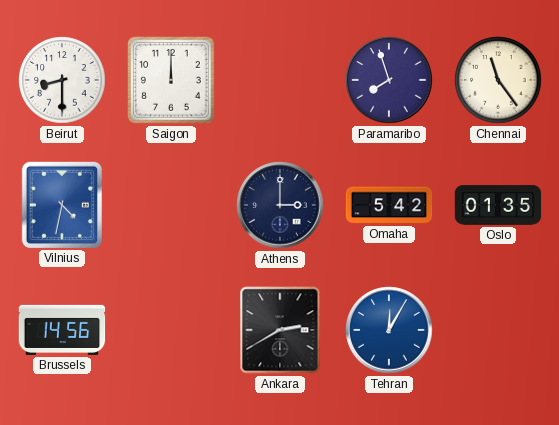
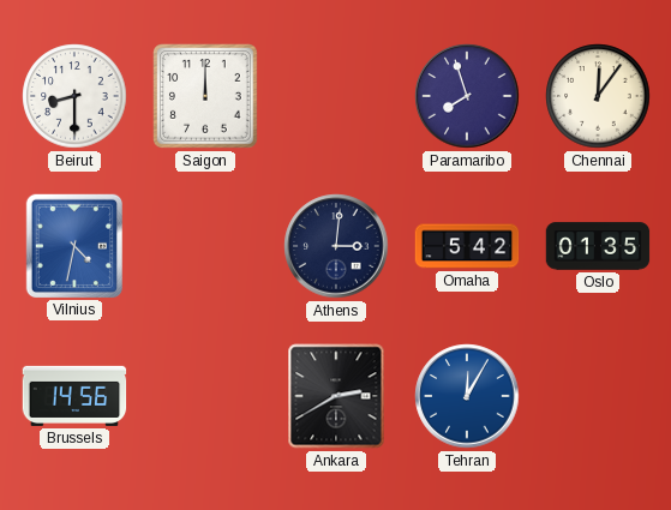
Chennai: 11:24 -> 12:06 (598, 96)
Athens: 3:00 -> 3:01 (336, 246)
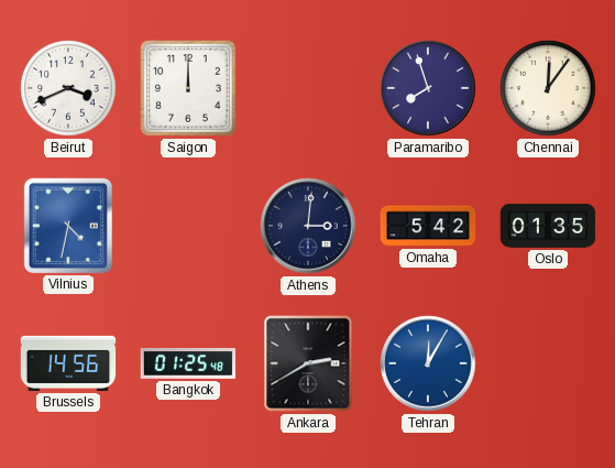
Beirut: 8:30 -> 3:41 (68, 88)
Bangkok: none -> 01:25 (188, 363)
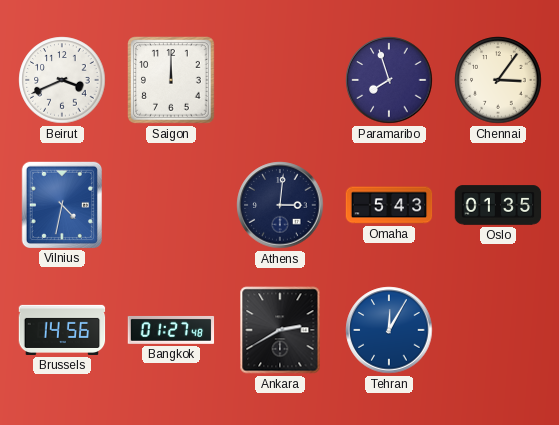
Chennai: 12:06 -> 3:06 (498, 80)
Omaha: 5:42 -> 5:43 (389, 205)
Bangkok: 01:25 -> 01:27 (171, 330)
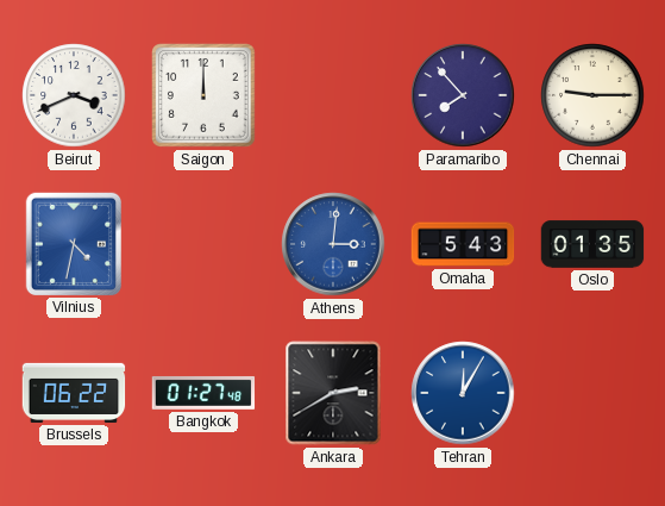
Paramaribo: 7:57 -> 7:53 (463, 95)
Chennai: 3:06 -> 9:15 (592, 95)
Athens dial: navy -> blue (333, 244)
Brussels: 14:56 -> 06:22 (74, 393)
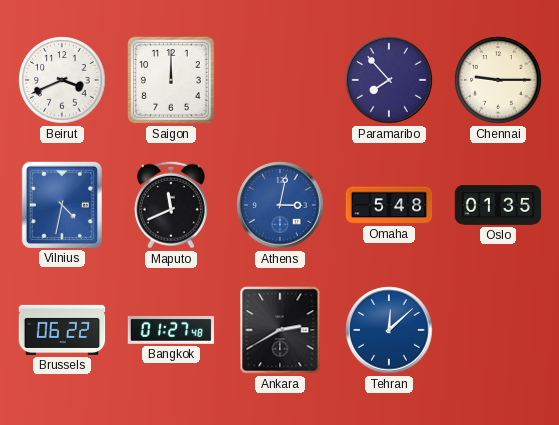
Maputo: none -> 11:41 (171, 205)
Athens: 3:01 -> 3:02 (280, 205)
Omaha: 5:43 -> 5:48 (389, 205)
Tehran: 12:05 -> 12:08 (389, 330)
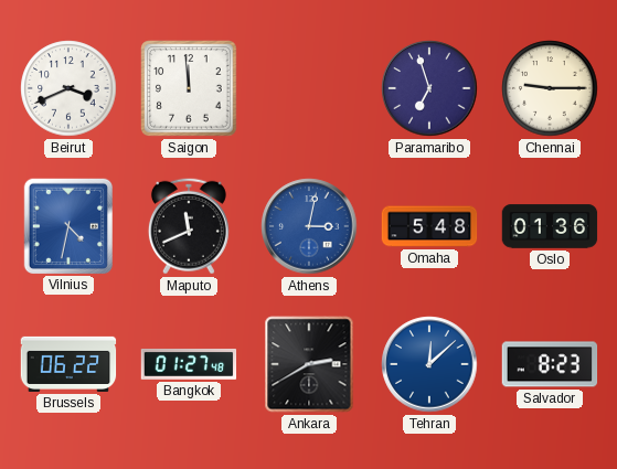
Saigon: 12:00 -> 11:59 (189, 88)
Paramaribo: 7:53 -> 6:57 (429, 88)
Oslo: 01:35 -> 01:36 (550, 226)
Salvador: none -> 8:23 (550, 364)
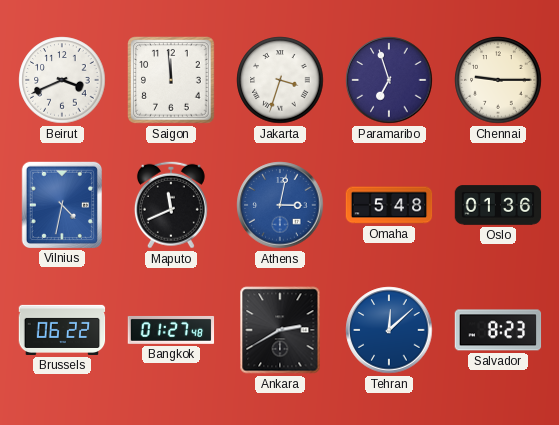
Jakarta: none -> 3:33 (280, 80)
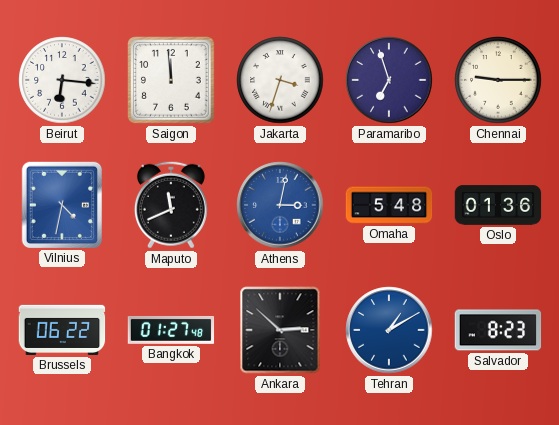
Beirut: 3:41 -> 6:16 (62, 80)
Ankara: 2:40 -> 2:52 (280, 330)
Tehran: 12:08 -> 1:10 (389, 330)
